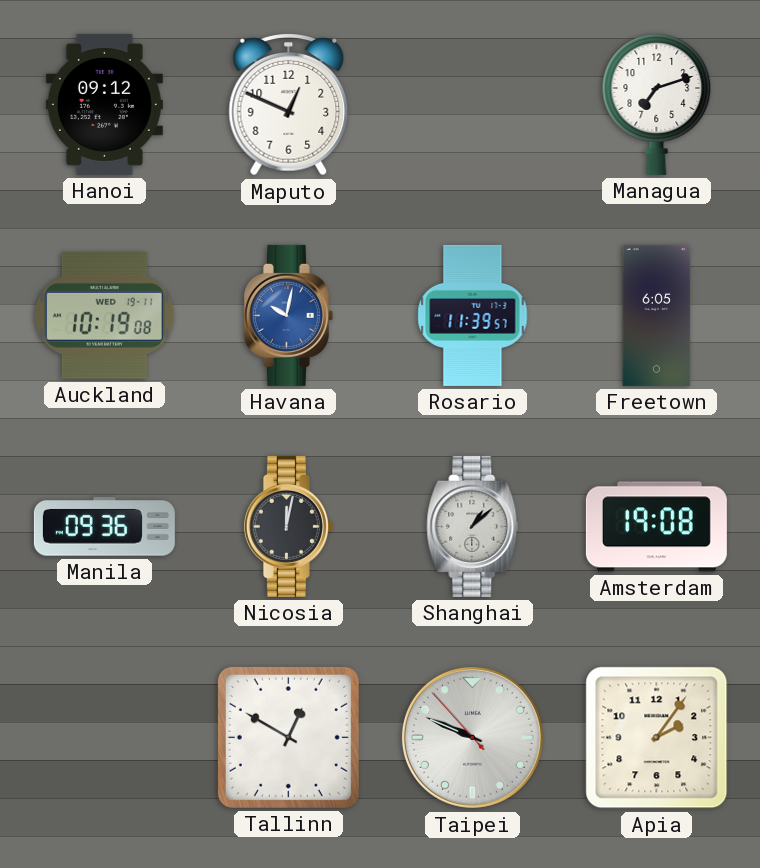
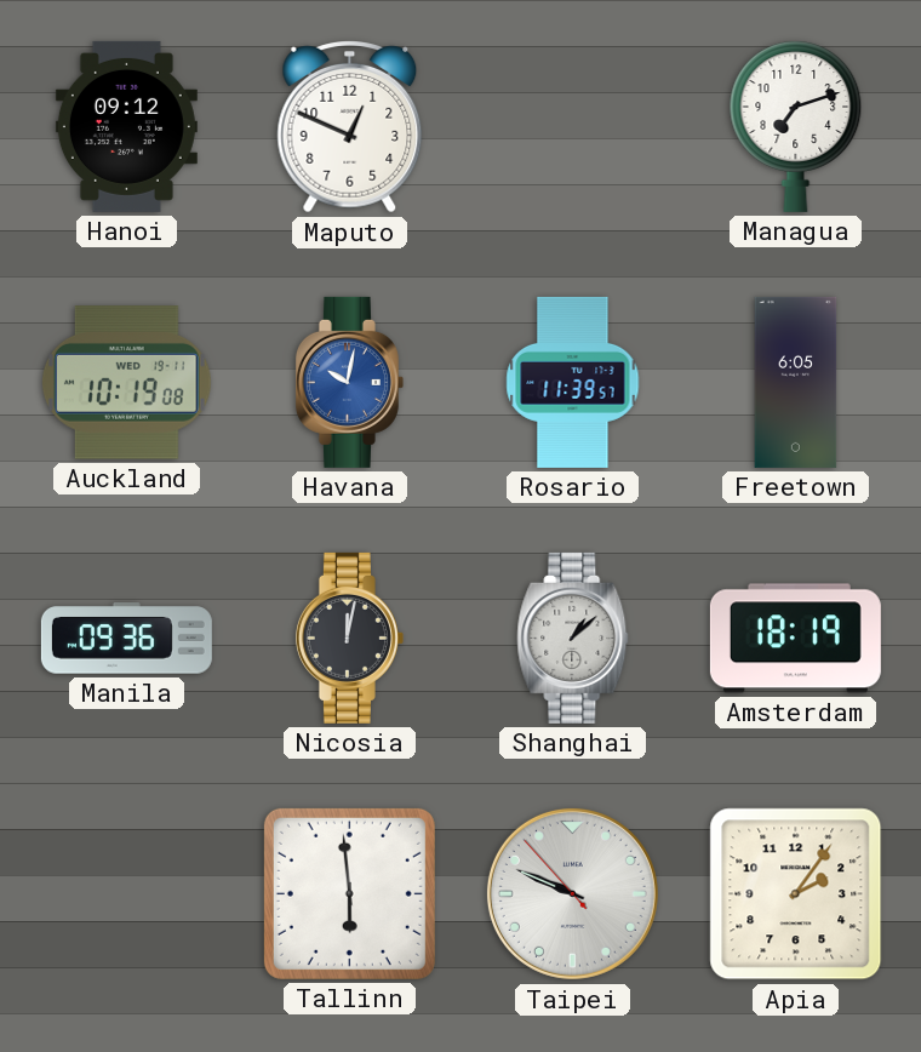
Amsterdam: 19:08 -> 18:19 (795, 639)
Tallinn: 12:50 -> 5:59 (349, 893)
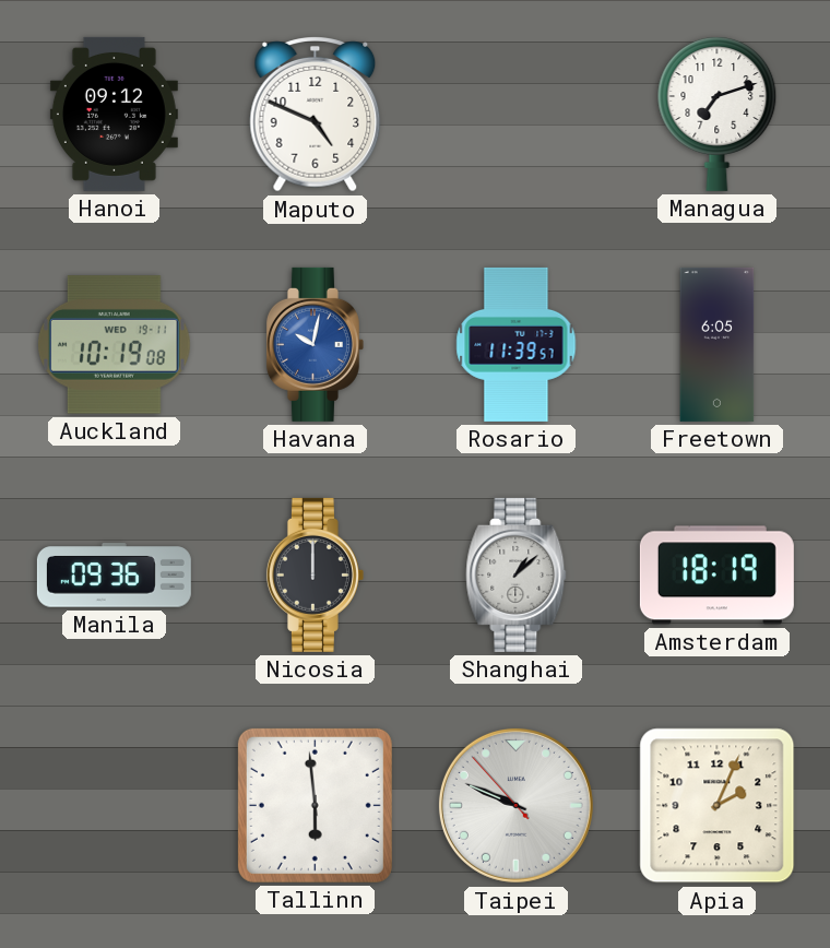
Maputo: 12:49 -> 4:49 (316, 115)
Nicosia: 12:02 -> 12:00 (315, 574)
Apia: 2:06 -> 2:04 (718, 806)
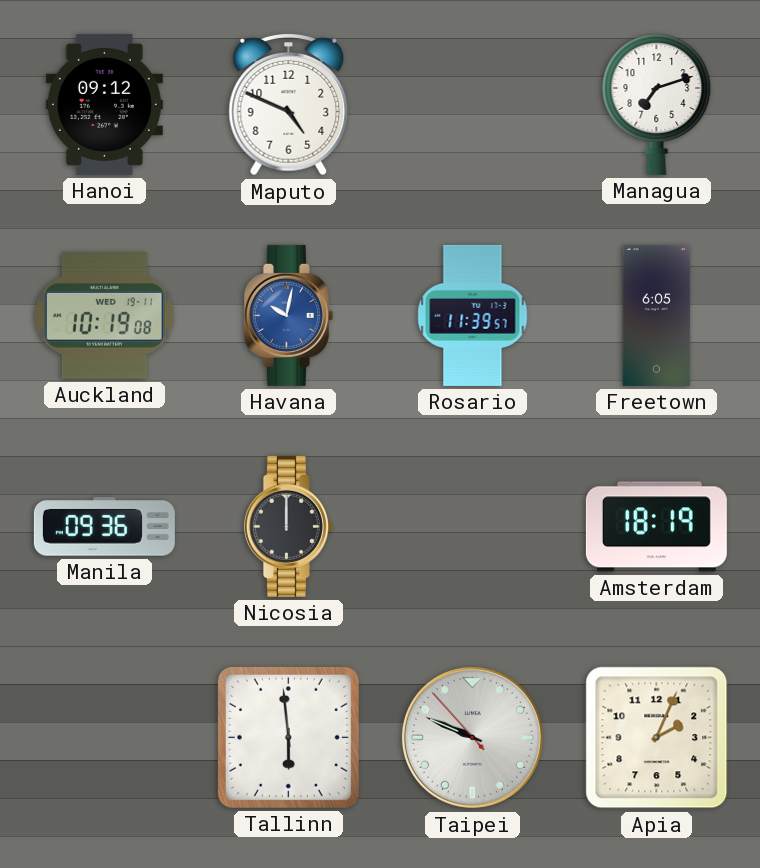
Shanghai: 1:08 -> none (517, 574)
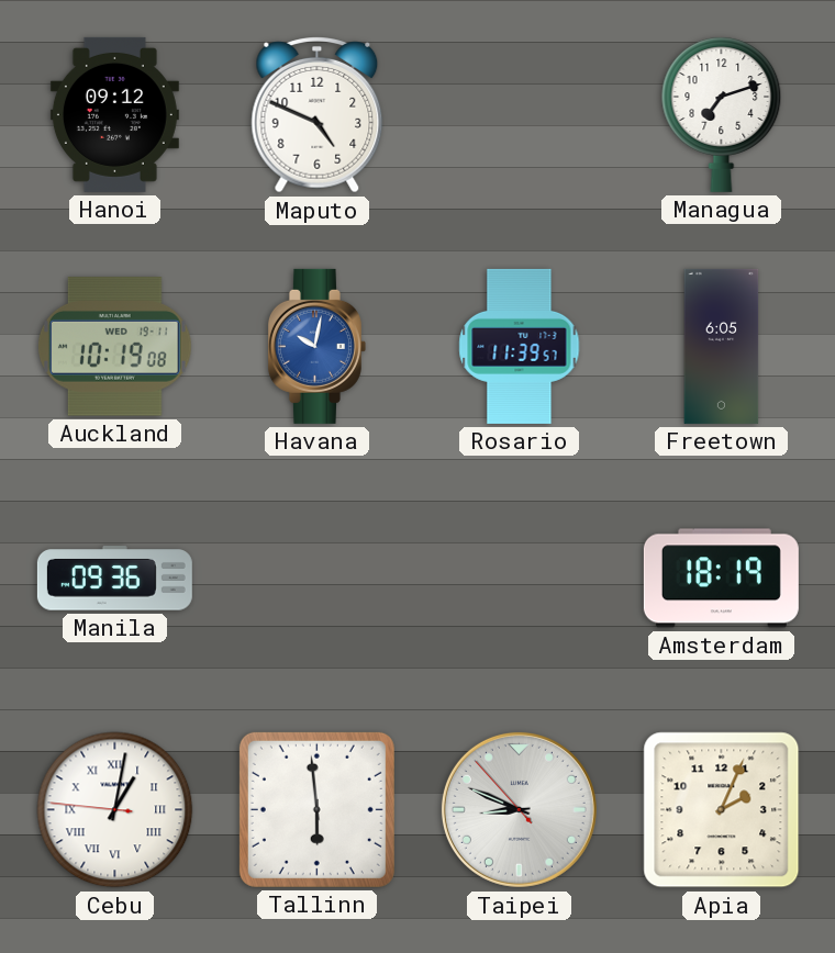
Nicosia: 12:00 -> none (288, 526)
Cebu: none -> 1:01 (115, 810)
Taipei: 9:48 -> 8:48 (519, 809)
